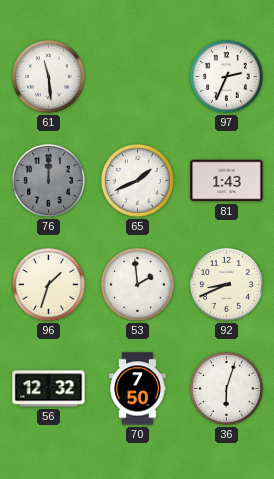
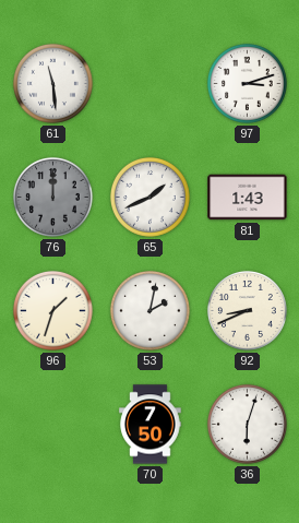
97: 2:34 -> 3:12 (247, 83)
53: 1:59 -> 2:02 (149, 310)
56: 12:32 -> none (49, 389)
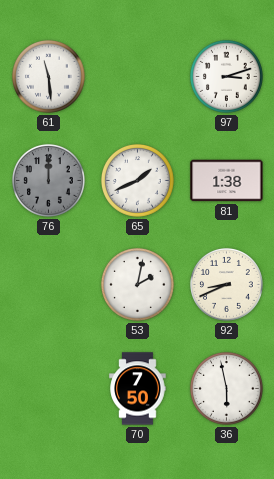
81: 1:43 -> 1:38 (227, 181)
96: 1:33 -> none (52, 310)
36: 6:03 -> 5:58 (226, 388)
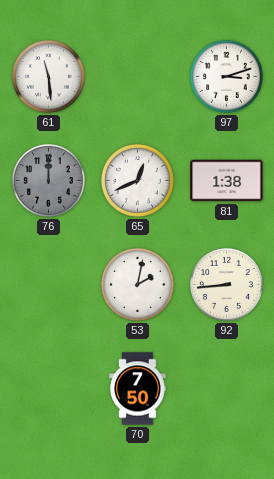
65: 1:41 -> 12:41 (137, 180)
92: 8:41 -> 8:44 (226, 284)
36: 5:58 -> none (226, 388)
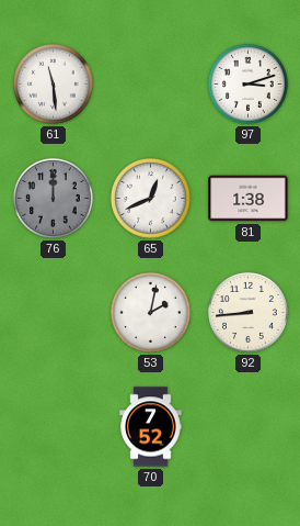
70: 7:50 -> 7:52 (151, 427)
